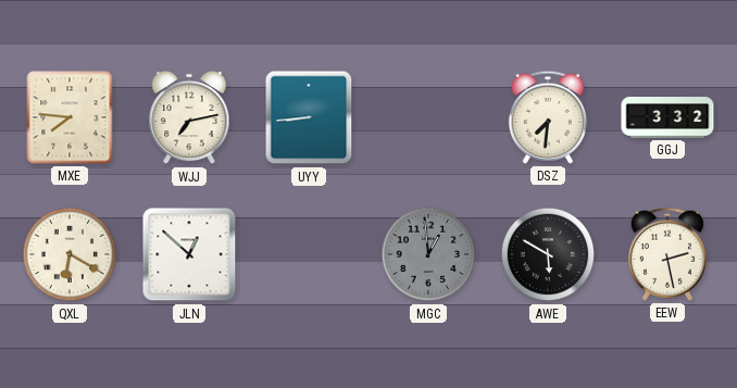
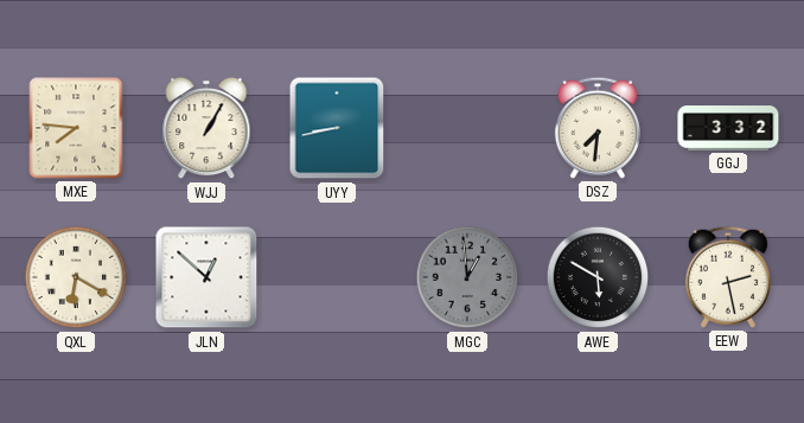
WJJ: 7:13 -> 1:05 (206, 128)
UYY: 8:44 -> 8:43 (337, 128)
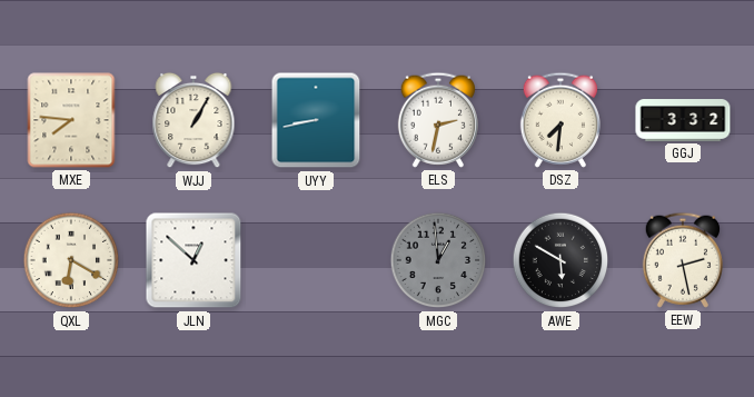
ELS: none -> 2:32 (438, 120)
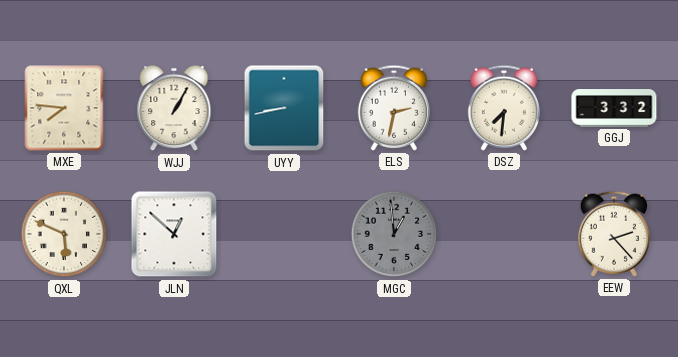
QXL: 6:20 -> 5:49 (64, 234)
AWE: 5:50 -> none (560, 260)
EEW: 2:28 -> 2:23 (614, 234)
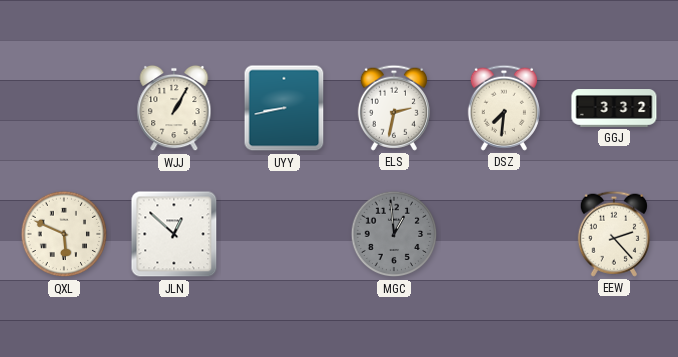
MXE: 7:46 -> none (64, 108)
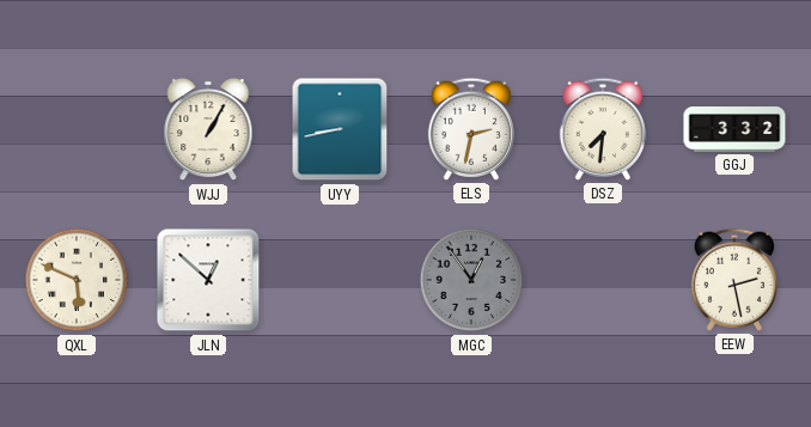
MGC: 12:59 -> 12:54 (471, 280)
EEW: 2:23 -> 2:28 (734, 280)
